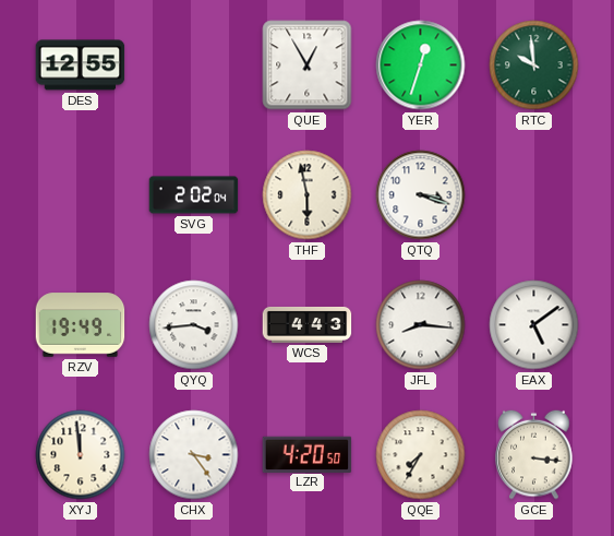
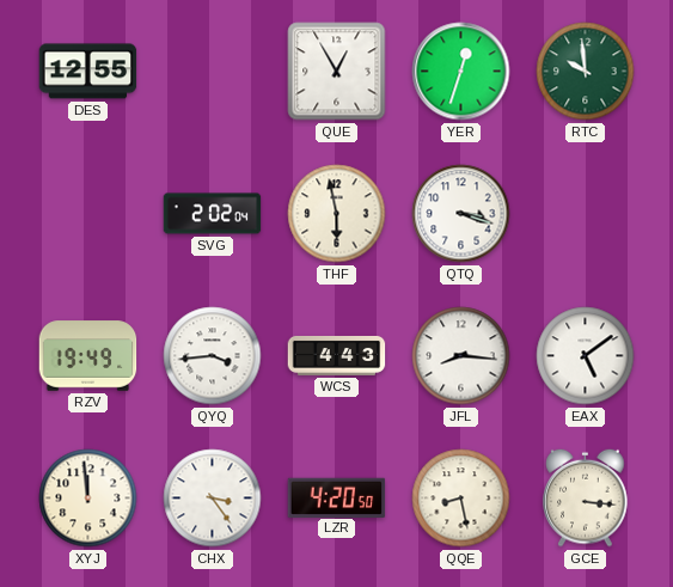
QQE: 7:35 -> 8:28 (461, 499)
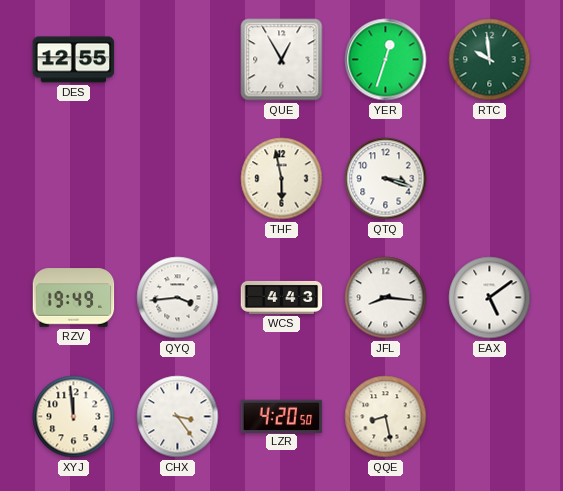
SVG: 2:02 -> none (213, 214)
GCE: 3:16 -> none (586, 497)
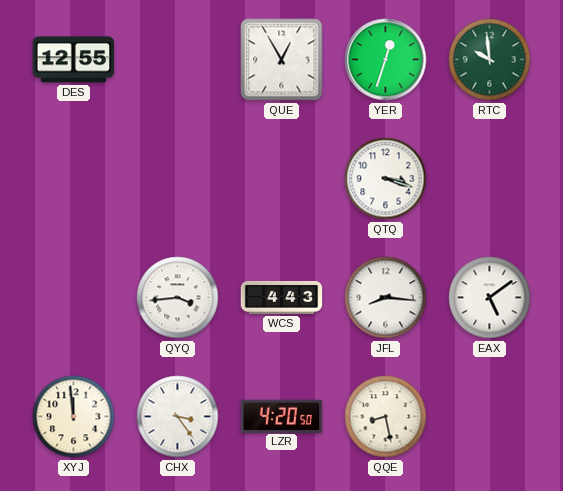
THF: 5:58 -> none (282, 179)
RZV: 19:49 -> none (74, 298)
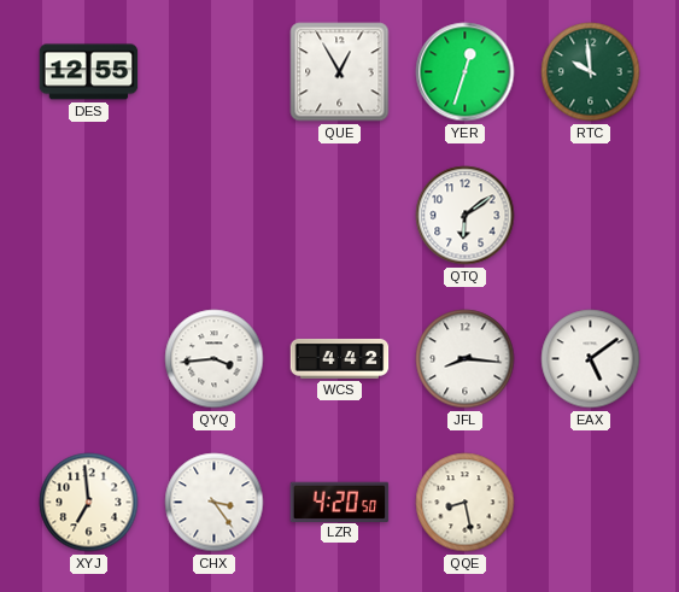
QTQ: 3:18 -> 6:09 (466, 216)
WCS: 4:43 -> 4:42 (340, 358)
XYJ: 11:59 -> 6:59 (89, 503)
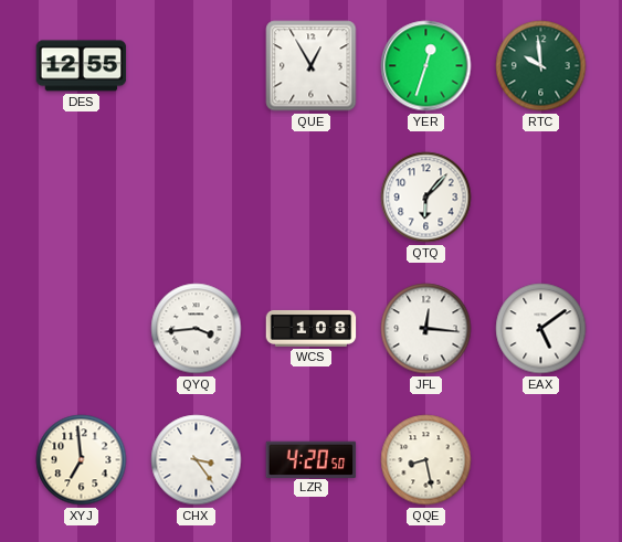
QTQ: 6:09 -> 6:07 (426, 198)
WCS: 4:42 -> 1:08 (312, 328)
JFL: 8:16 -> 12:16 (426, 329)
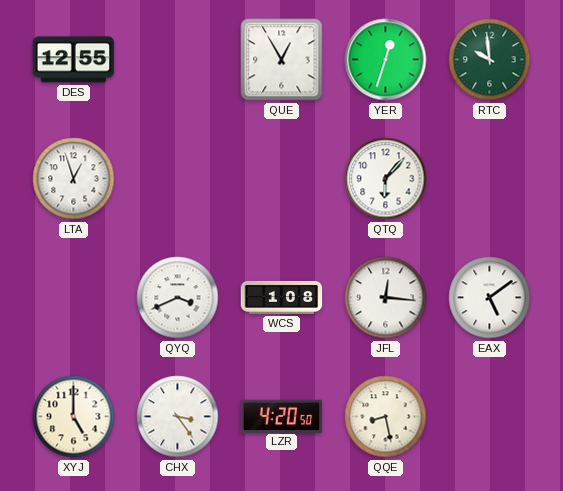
LTA: none -> 12:57 (74, 179)
QYQ: 3:44 -> 3:41 (178, 298)
XYJ: 6:59 -> 5:00 (74, 417)
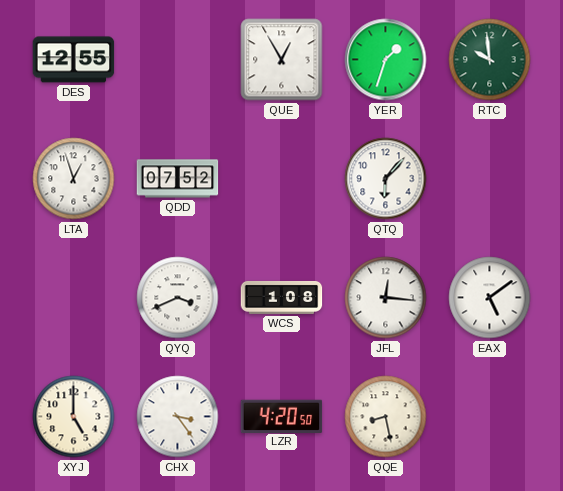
YER: 12:33 -> 1:33 (386, 60)
QDD: none -> 07:52 (178, 179)
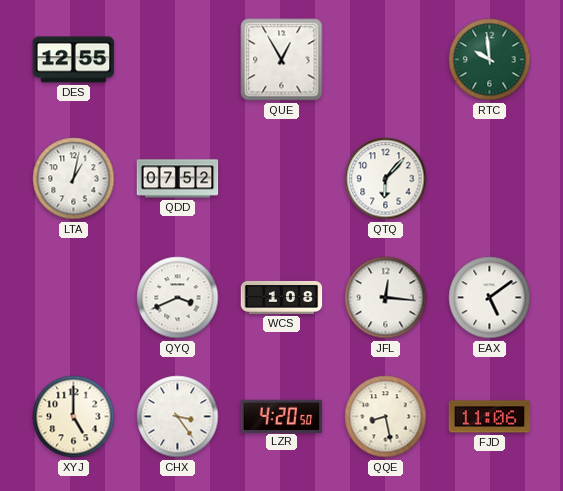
YER: 1:33 -> none (386, 60)
LTA: 12:57 -> 1:02 (74, 179)
FJD: none -> 11:06 (490, 417)
